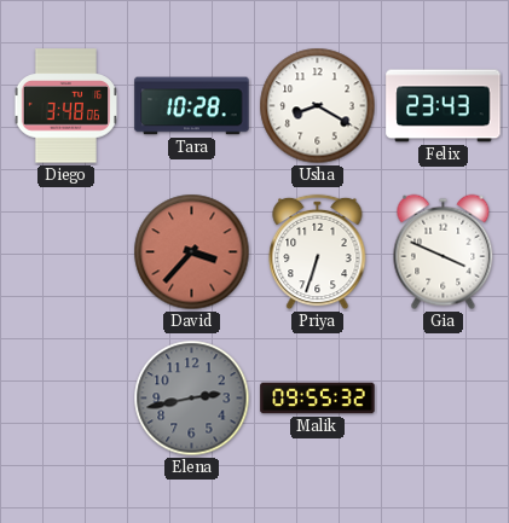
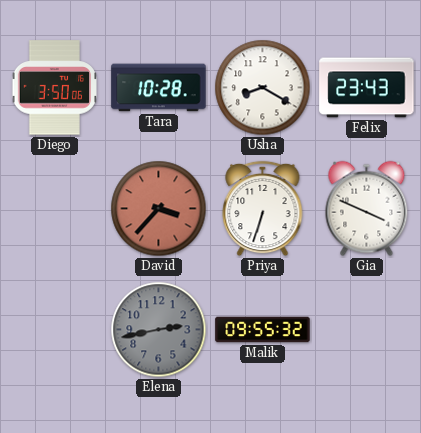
Diego: 3:48 -> 3:50 (54, 88)
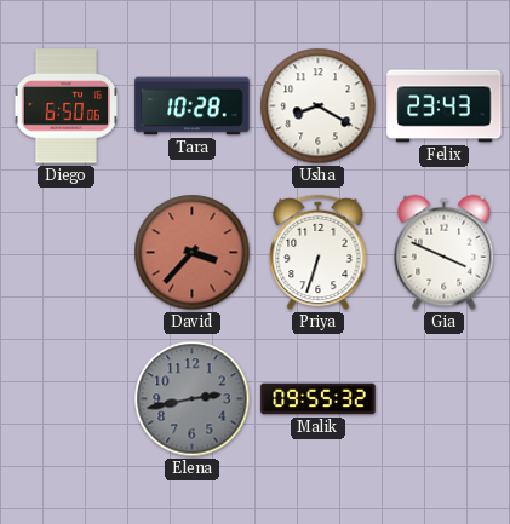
Diego: 3:50 -> 6:50 (65, 106)
